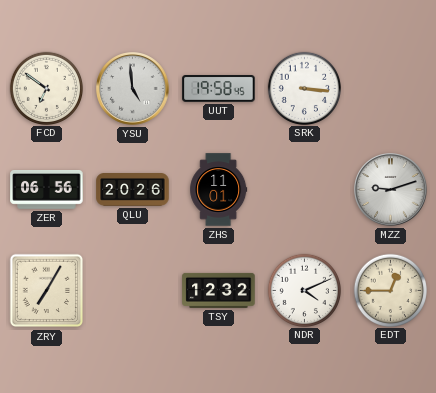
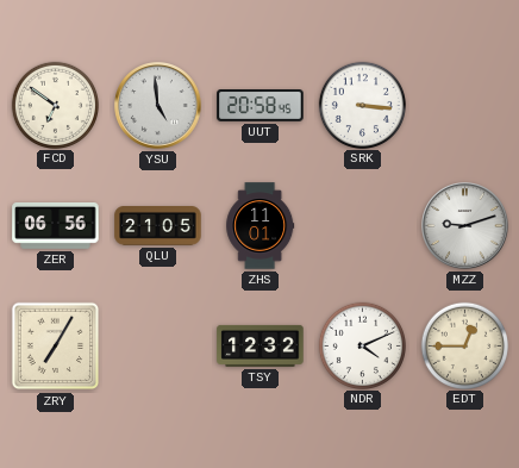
UUT: 19:58 -> 20:58 (261, 106)
QLU: 20:26 -> 21:05 (158, 226)
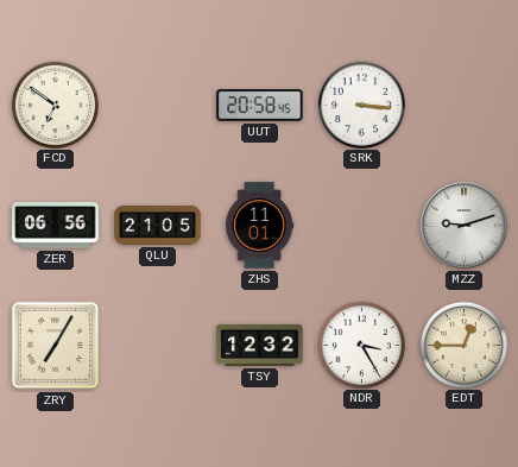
YSU: 4:59 -> none (158, 106)
NDR: 4:11 -> 3:25 (361, 345)
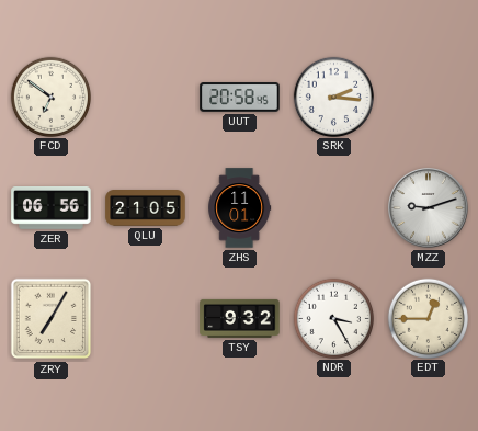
SRK: 3:16 -> 2:16 (333, 97)
TSY: 12:32 -> 9:32 (240, 318)
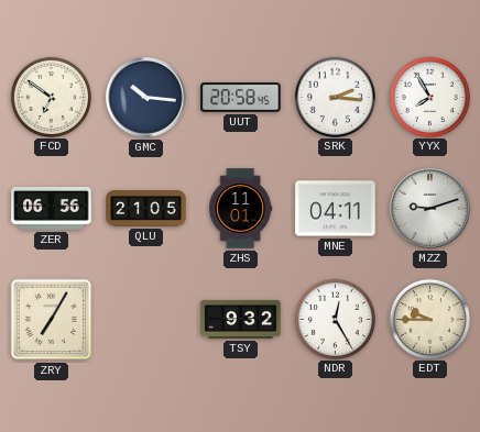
GMC: none -> 10:16 (146, 98)
YYX: none -> 7:55 (429, 97)
MNE: none -> 04:11 (336, 209)
NDR: 3:25 -> 12:25 (335, 319)
EDT: 12:45 -> 9:45 (429, 319)
